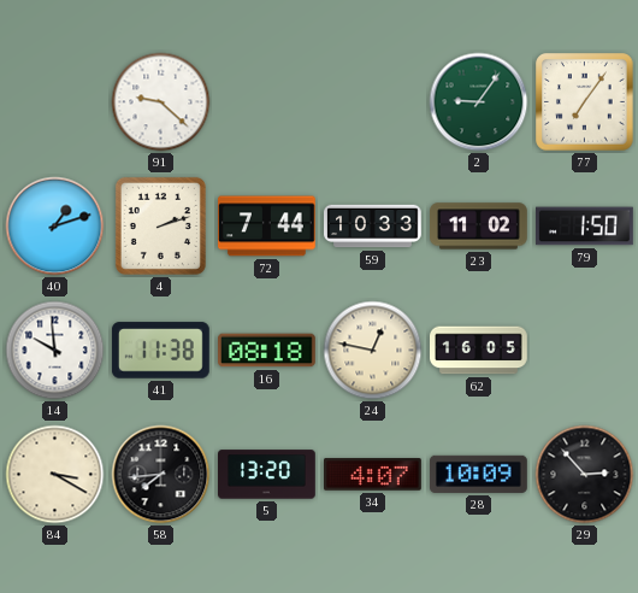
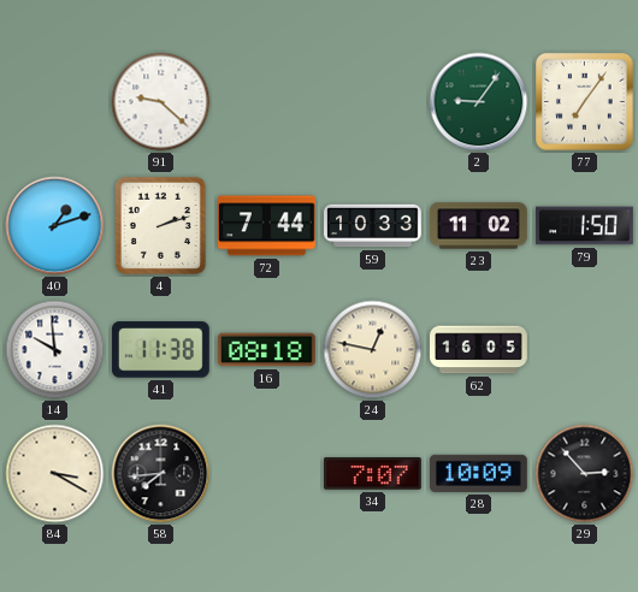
5: 13:20 -> none (267, 475)
34: 4:07 -> 7:07 (373, 474)
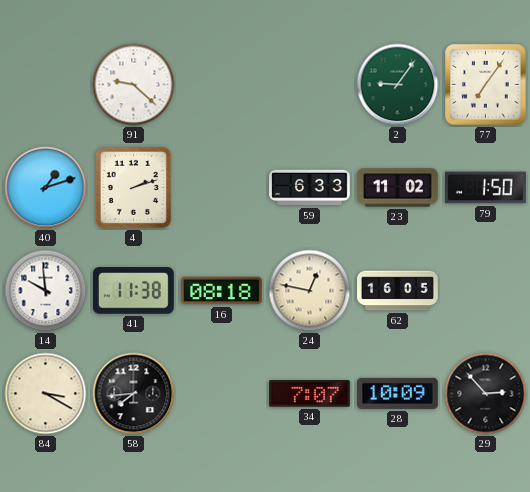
72: 7:44 -> none (267, 226)
59: 10:33 -> 6:33 (310, 188)
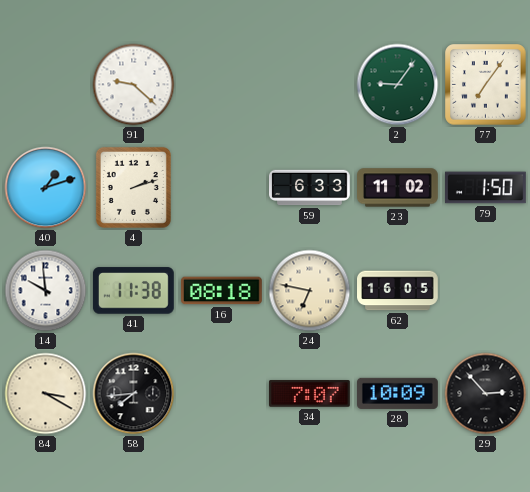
24: 12:47 -> 6:47 (310, 291)
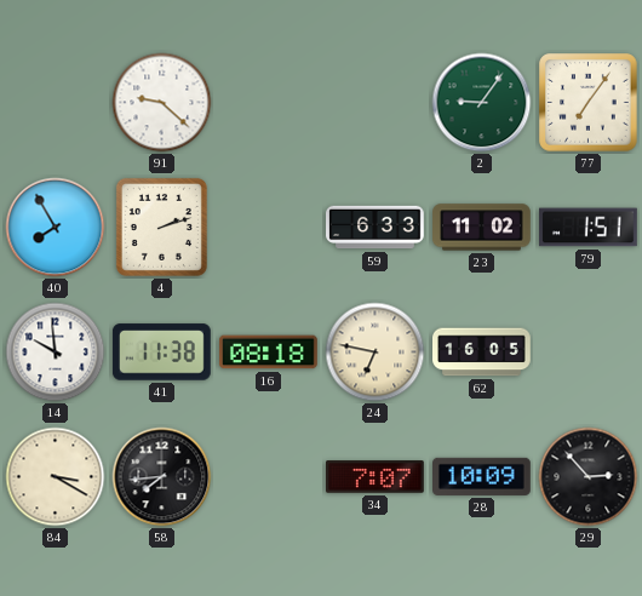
40: 1:12 -> 7:55 (56, 228)
79: 1:50 -> 1:51 (589, 228)
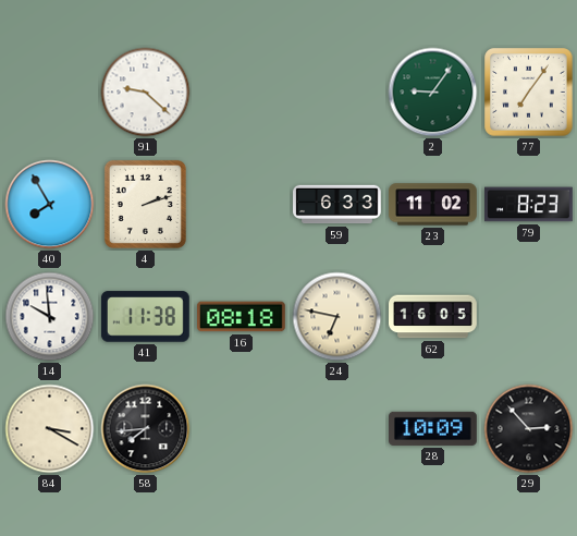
79: 1:51 -> 8:23 (529, 205)
34: 7:07 -> none (376, 477)
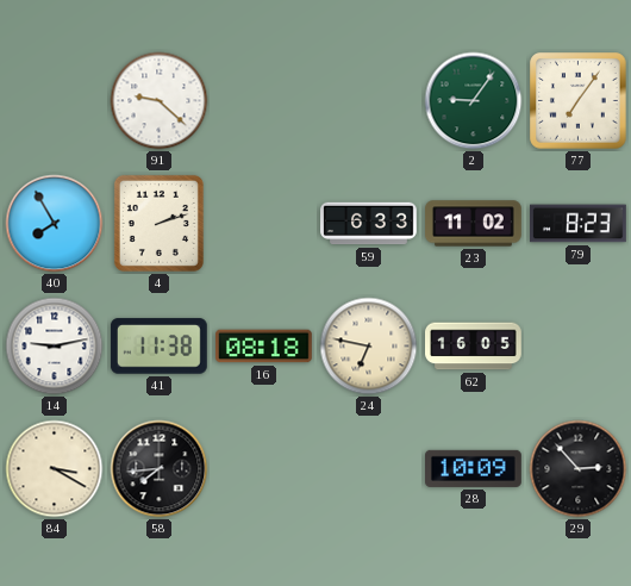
14: 9:59 -> 9:13 (55, 347)
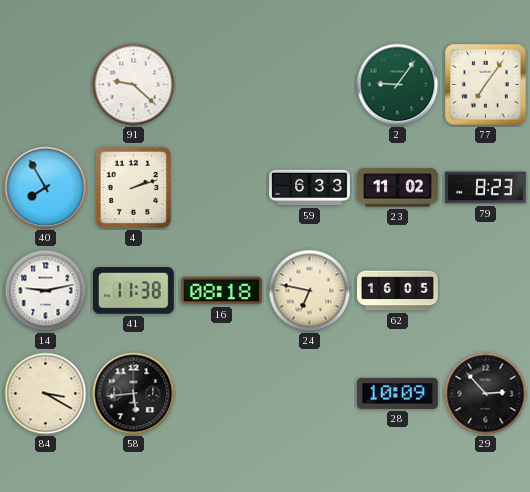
58: 7:44 -> 5:44 (134, 394)
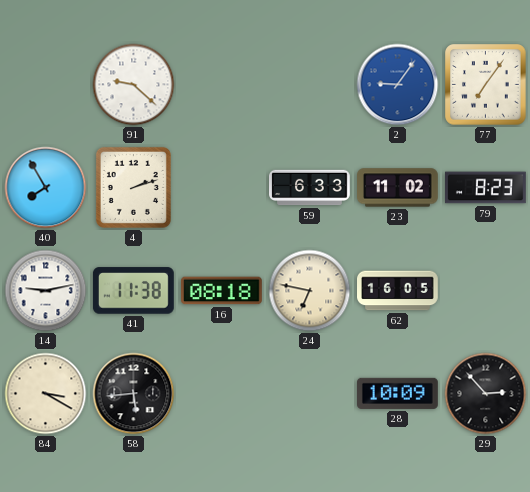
2 dial: green -> blue (398, 85)
